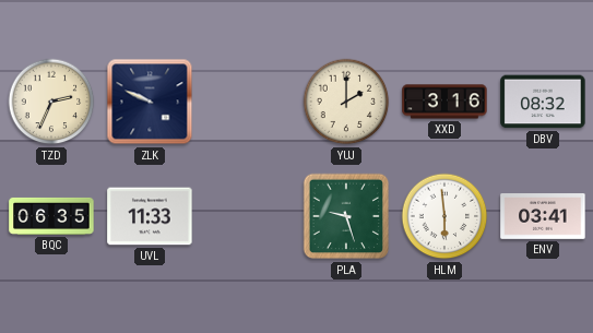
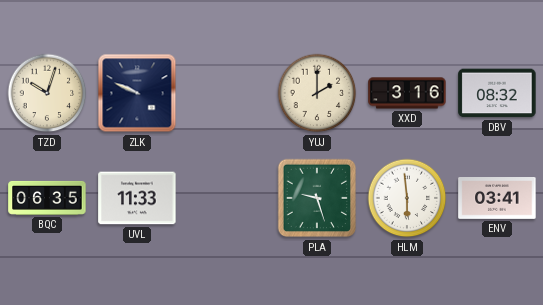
TZD: 2:34 -> 10:03 (47, 93)
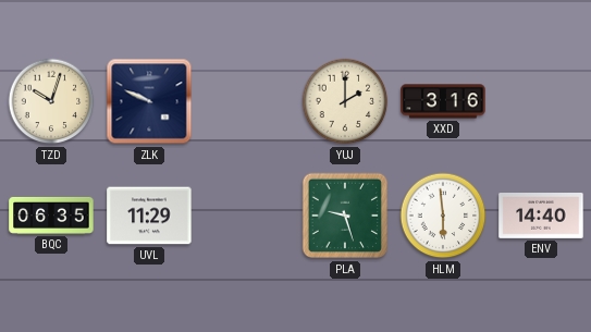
DBV: 08:32 -> none (497, 93)
UVL: 11:33 -> 11:29 (149, 216)
ENV: 03:41 -> 14:40 (541, 217)
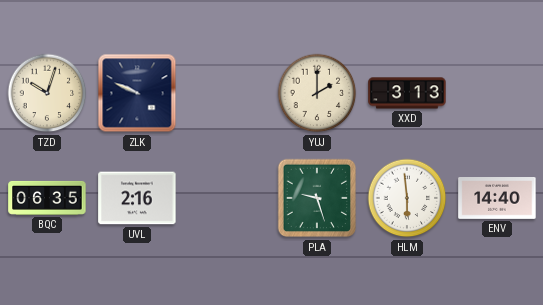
XXD: 3:16 -> 3:13 (407, 93)
UVL: 11:29 -> 2:16 (137, 198)
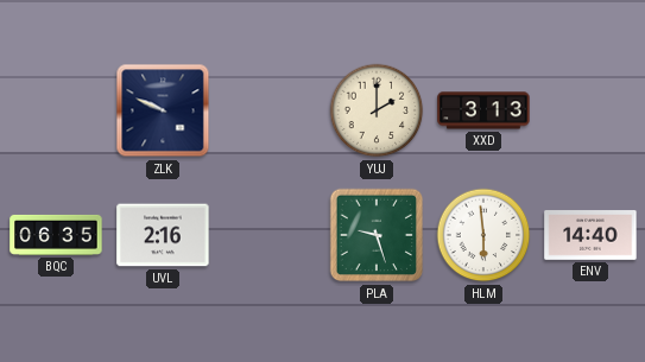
TZD: 10:03 -> none (47, 93)
